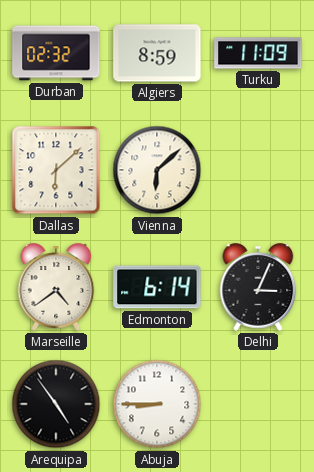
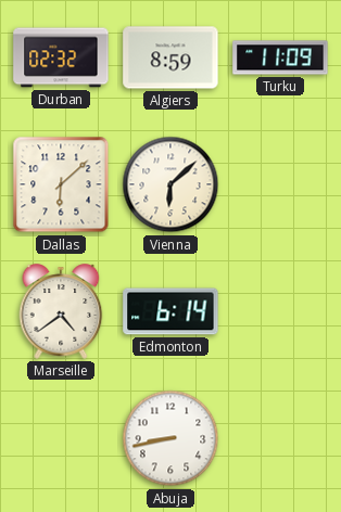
Delhi: 3:04 -> none (258, 287)
Arequipa: 4:54 -> none (56, 404)
Abuja: 8:45 -> 8:43 (171, 438)
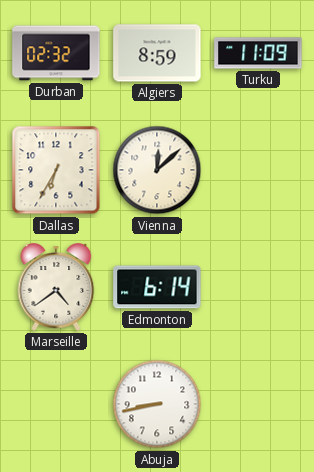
Dallas: 6:08 -> 6:35 (56, 170)
Vienna: 6:08 -> 12:08 (157, 170)
